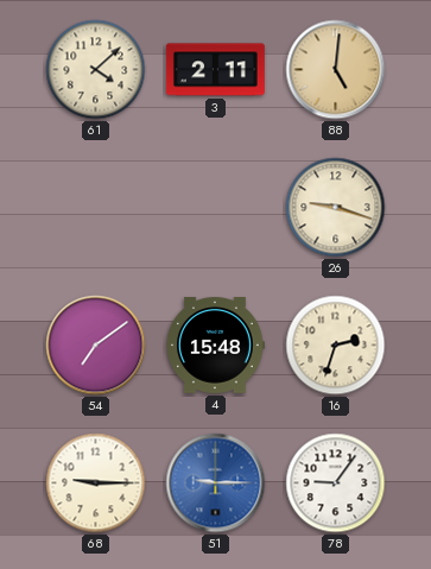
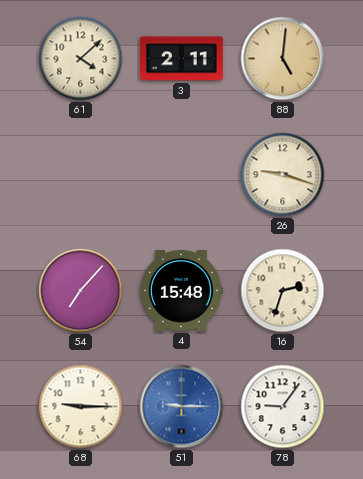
54: 7:09 -> 7:07 (81, 291)
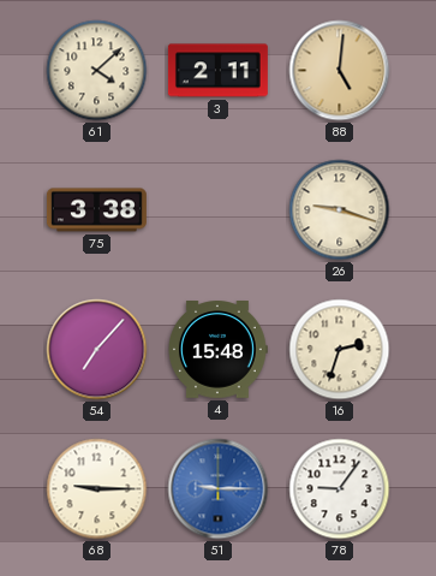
75: none -> 3:38 (96, 210)
